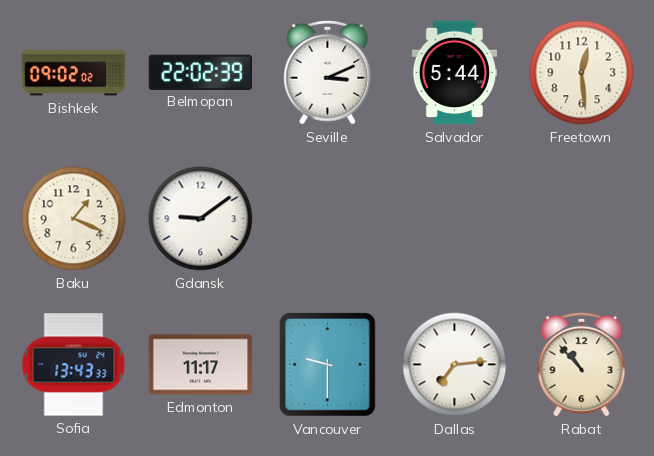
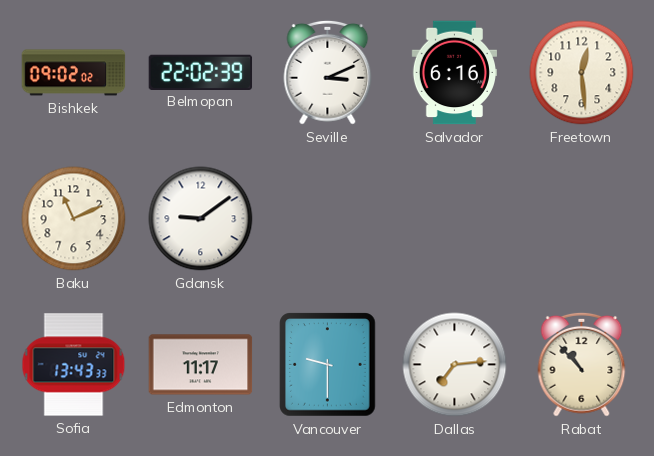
Salvador: 5:44 -> 6:16 (454, 73)
Baku: 1:19 -> 11:11 (74, 219)
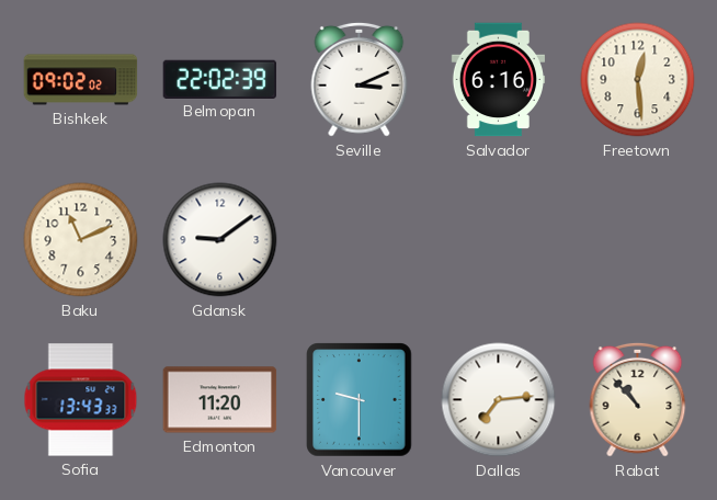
Edmonton: 11:17 -> 11:20 (220, 400)
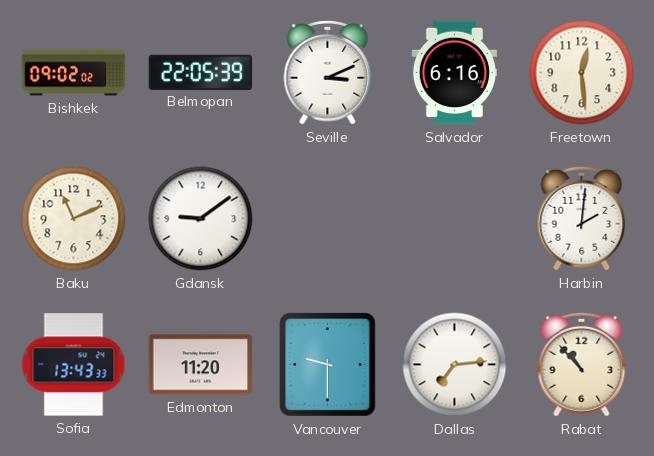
Belmopan: 22:02 -> 22:05 (201, 72)
Harbin: none -> 2:01 (582, 218)
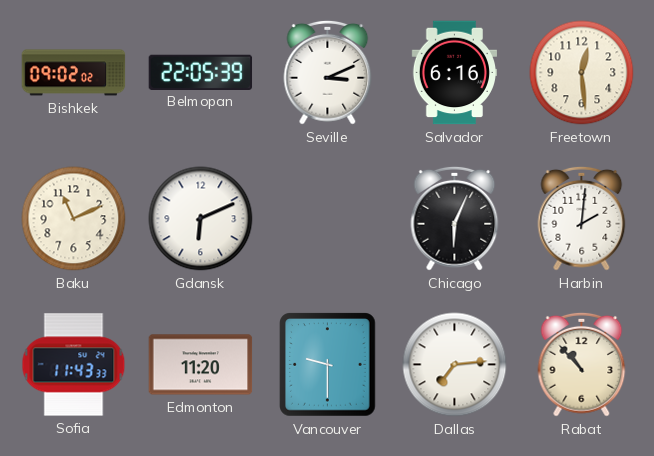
Gdansk: 9:09 -> 6:11 (201, 219)
Chicago: none -> 6:04 (455, 218)
Sofia: 13:43 -> 11:43 (74, 365)
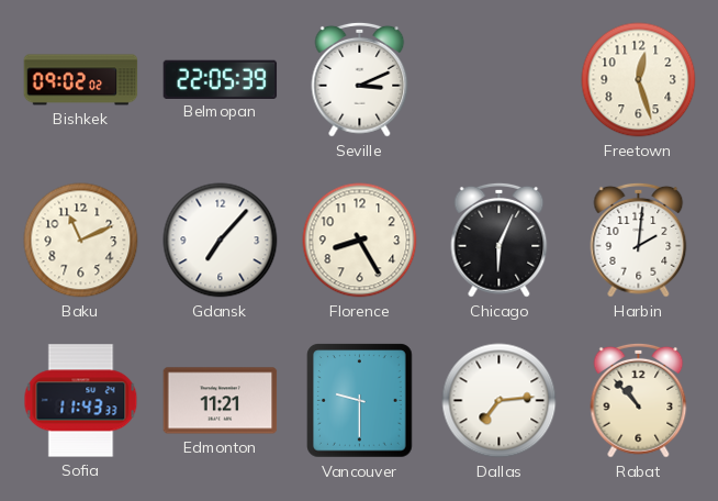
Salvador: 6:16 -> none (454, 73)
Freetown: 12:29 -> 12:27 (639, 80)
Gdansk: 6:11 -> 7:07 (221, 241)
Florence: none -> 8:25 (360, 241)
Edmonton: 11:20 -> 11:21 (221, 401)
